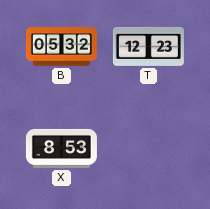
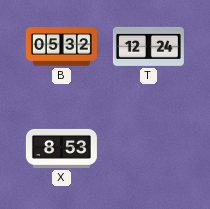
T: 12:23 -> 12:24 (148, 46)
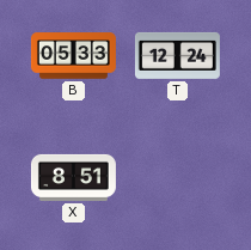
B: 05:32 -> 05:33 (73, 56)
X: 8:53 -> 8:51 (73, 177)
